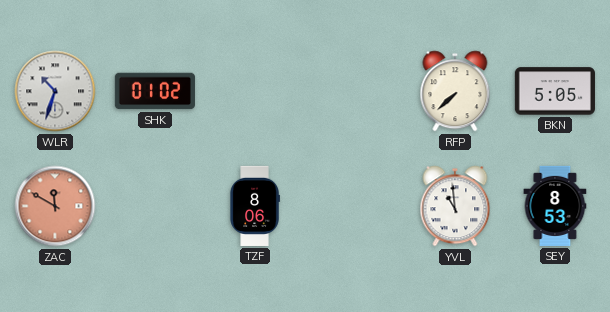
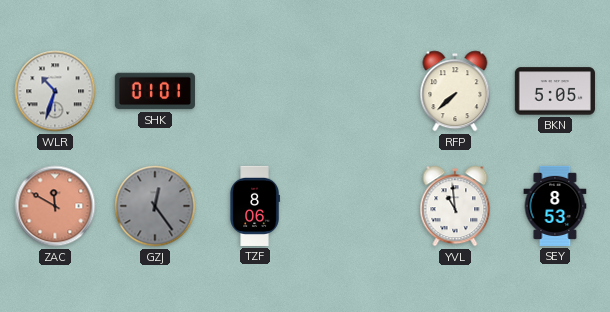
SHK: 01:02 -> 01:01 (155, 91)
GZJ: none -> 12:24 (155, 206)
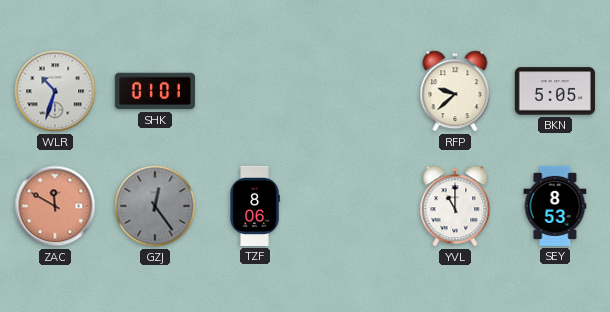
RFP: 7:38 -> 9:38 (455, 91)
YVL: 10:59 -> 11:00 (455, 206)
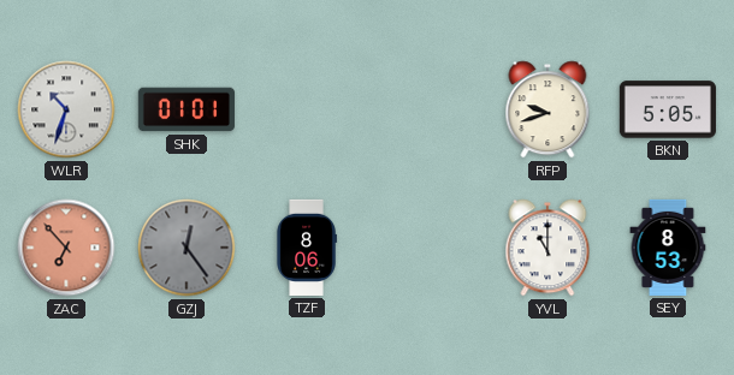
RFP: 9:38 -> 9:42 (547, 109)
ZAC: 11:50 -> 6:53 (66, 248)
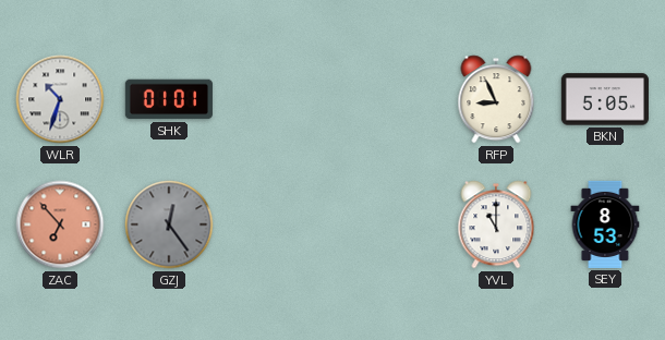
RFP: 9:42 -> 8:56 (496, 99)
TZF: 8:06 -> none (307, 248)
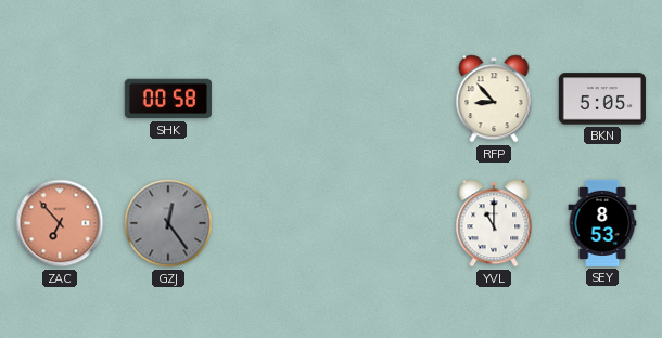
WLR: 10:33 -> none (60, 99)
SHK: 01:01 -> 00:58 (168, 99)
RFP: 8:56 -> 8:53 (494, 99)
